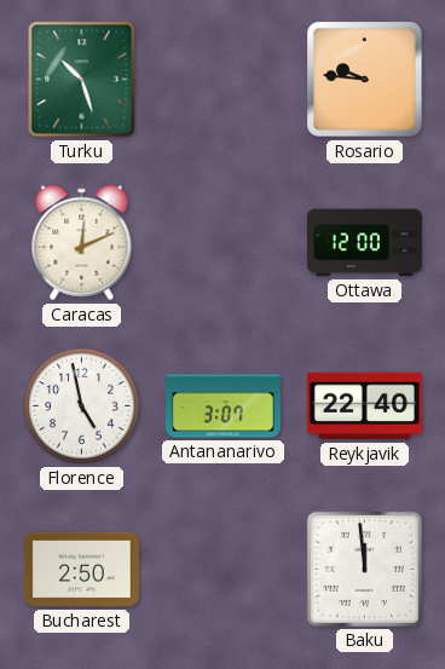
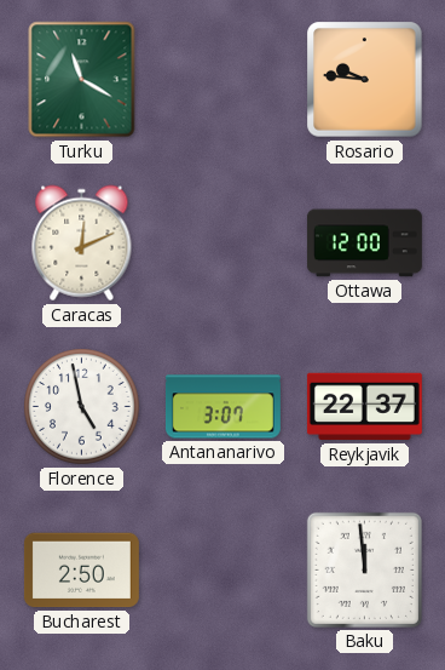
Turku: 10:27 -> 11:20 (82, 80)
Reykjavik: 22:40 -> 22:37 (364, 407)
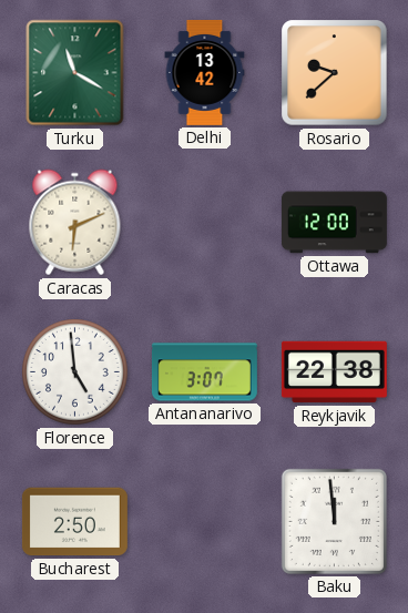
Delhi: none -> 13:42 (205, 72)
Rosario: 9:46 -> 9:38 (335, 73)
Caracas: 12:11 -> 6:11 (75, 223)
Florence: 4:58 -> 4:59 (75, 372)
Reykjavik: 22:37 -> 22:38 (334, 372)
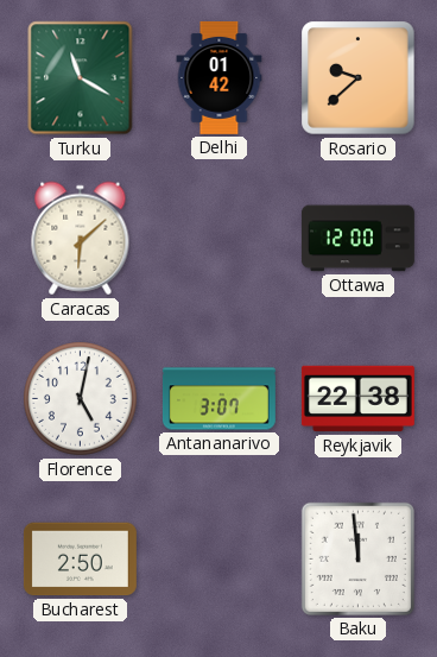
Delhi: 13:42 -> 01:42 (220, 77)
Caracas: 6:11 -> 6:08 (81, 239)
Florence: 4:59 -> 5:02 (81, 399)
